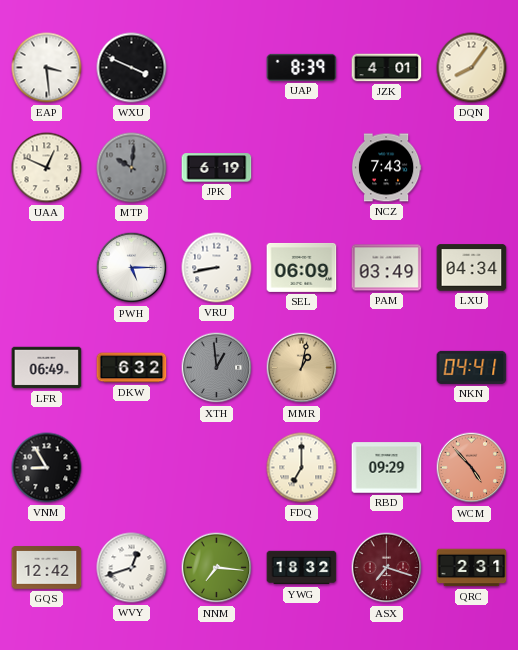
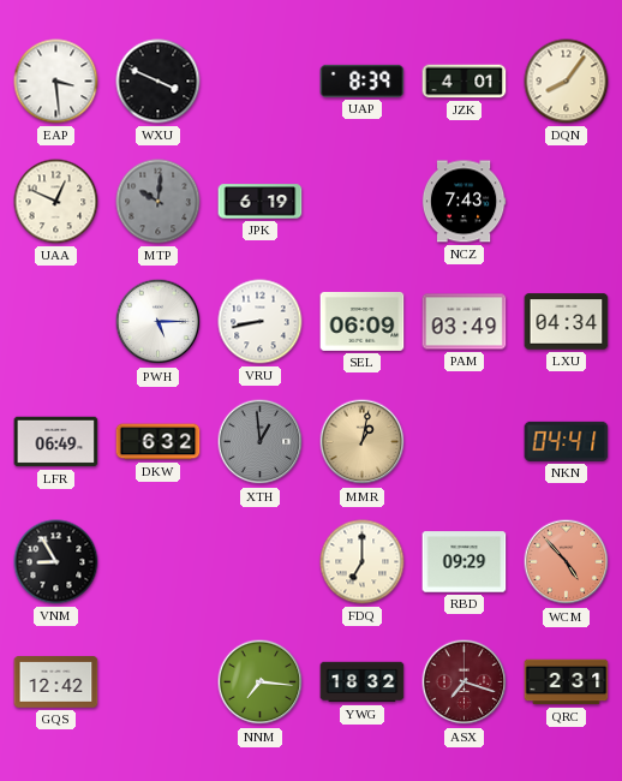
WVY: 12:42 -> none (132, 568)
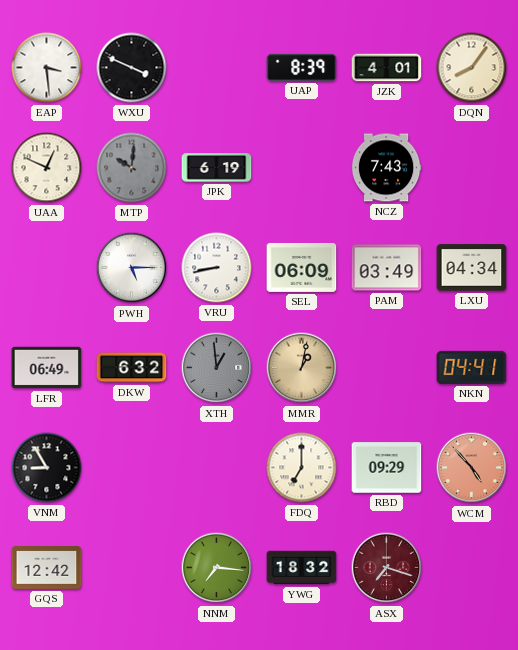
QRC: 2:31 -> none (567, 682)
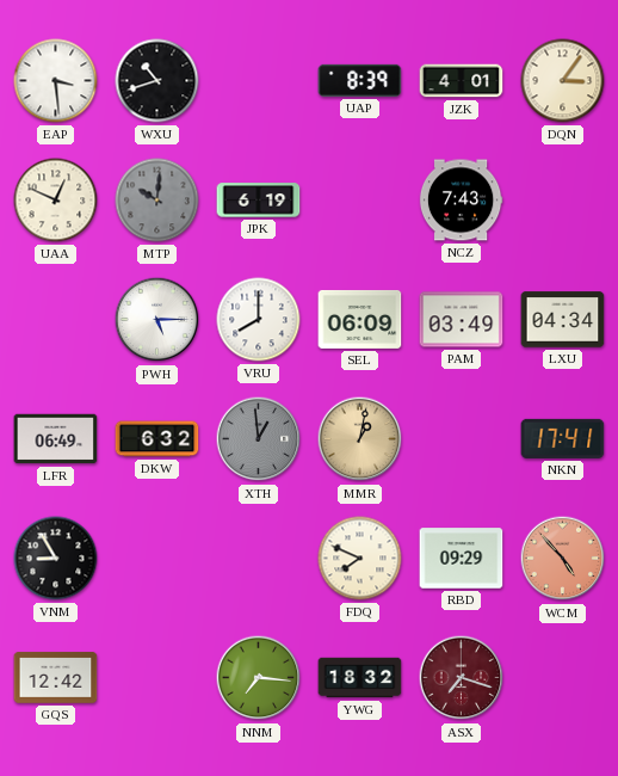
WXU: 3:49 -> 10:42 (157, 81)
DQN: 8:06 -> 3:06 (563, 81)
VRU: 8:43 -> 8:00 (259, 320)
NKN: 04:41 -> 17:41 (563, 438)
FDQ: 7:00 -> 7:49 (360, 559)
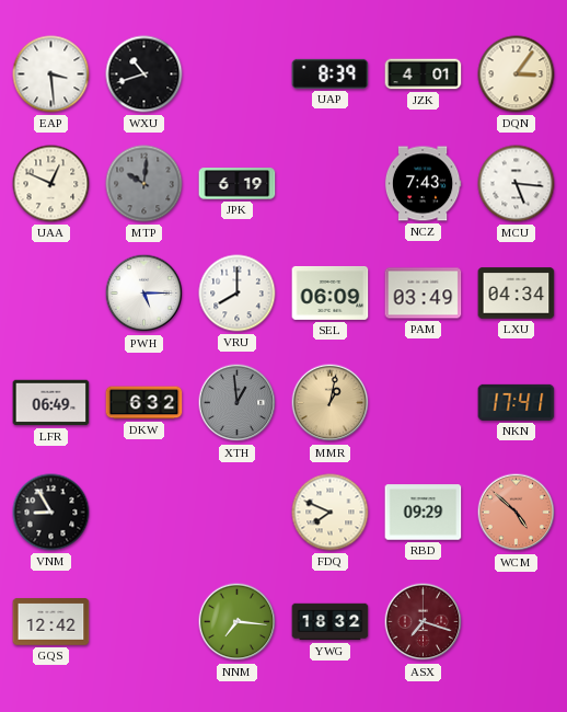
MCU: none -> 5:16 (517, 184)
WCM: 4:53 -> 4:52 (517, 513)
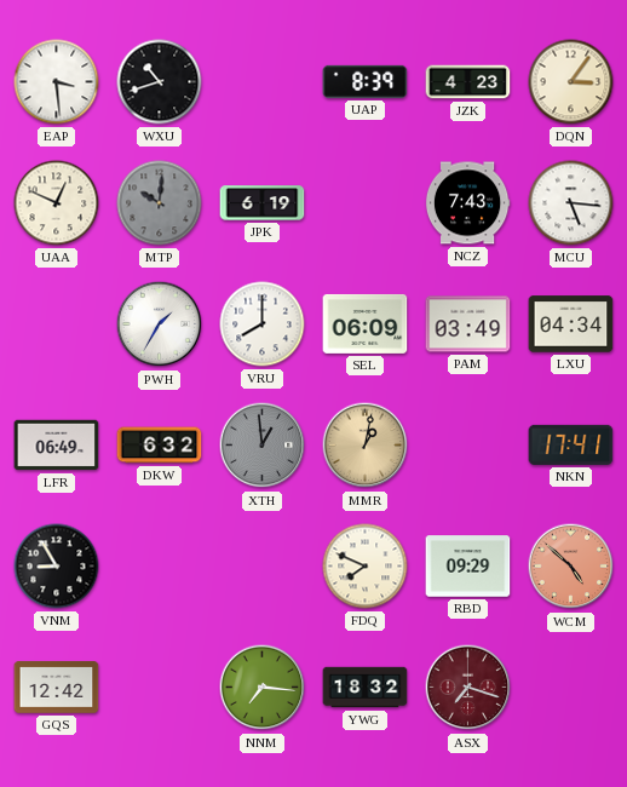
JZK: 4:01 -> 4:23 (468, 82)
PWH: 5:15 -> 1:35 (160, 324)
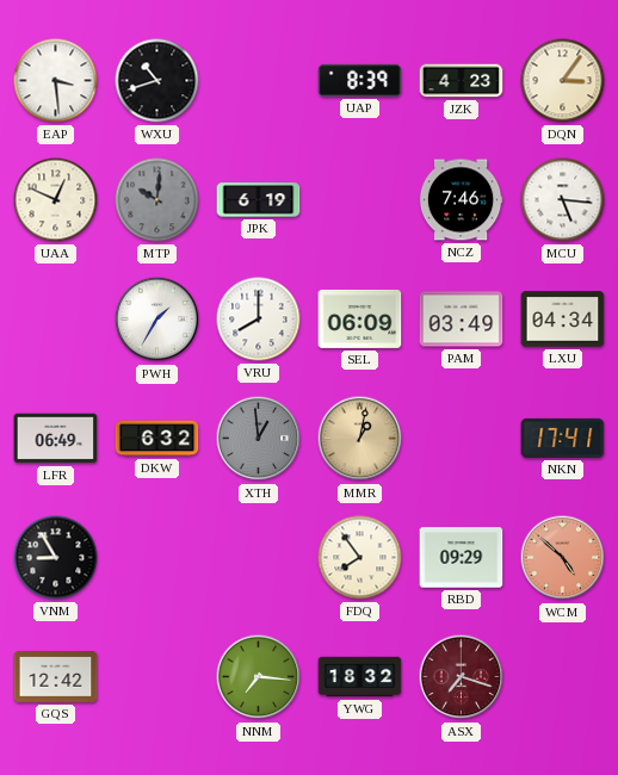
NCZ: 7:43 -> 7:46 (461, 200)
FDQ: 7:49 -> 7:54 (360, 558)
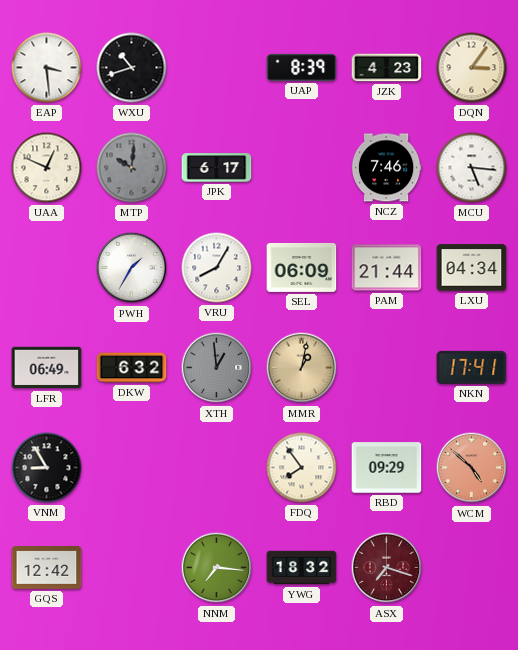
JPK: 6:19 -> 6:17 (217, 168)
VRU: 8:00 -> 8:05 (217, 268)
PAM: 03:49 -> 21:44 (387, 268)
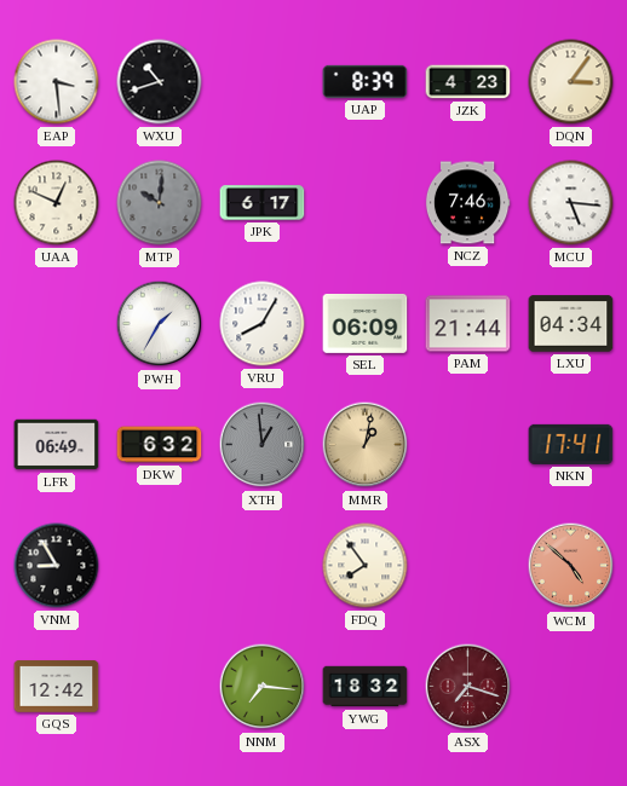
RBD: 09:29 -> none (387, 468)
